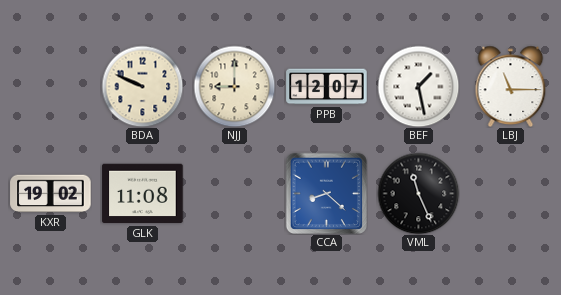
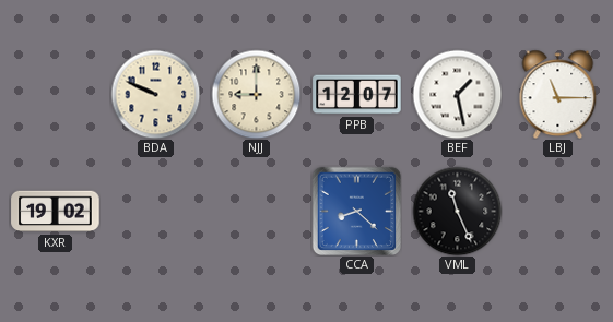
GLK: 11:08 -> none (143, 194)
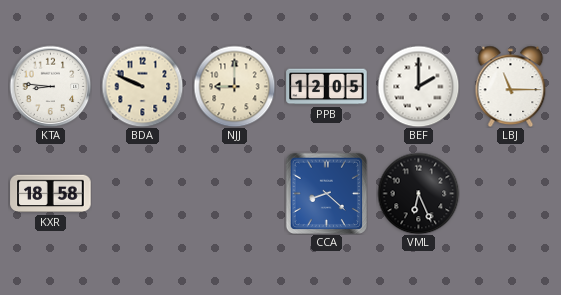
KTA: none -> 8:46 (50, 86)
PPB: 12:07 -> 12:05 (327, 87)
BEF: 1:28 -> 2:00 (418, 86)
KXR: 19:02 -> 18:58 (51, 194)
VML: 11:26 -> 6:26 (418, 193)
